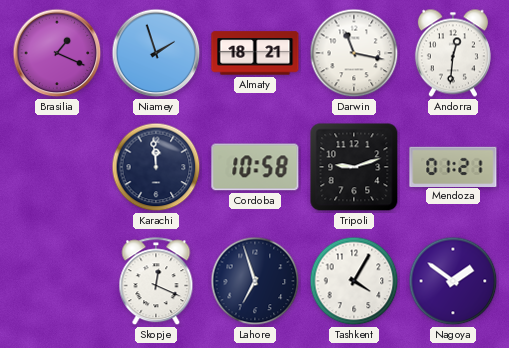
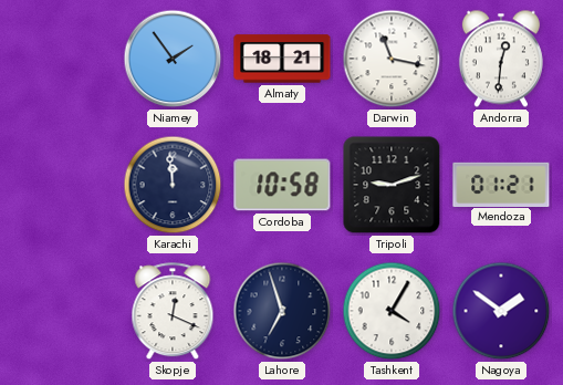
Brasilia: 1:19 -> none (57, 53)
Niamey: 1:57 -> 1:54 (173, 59)
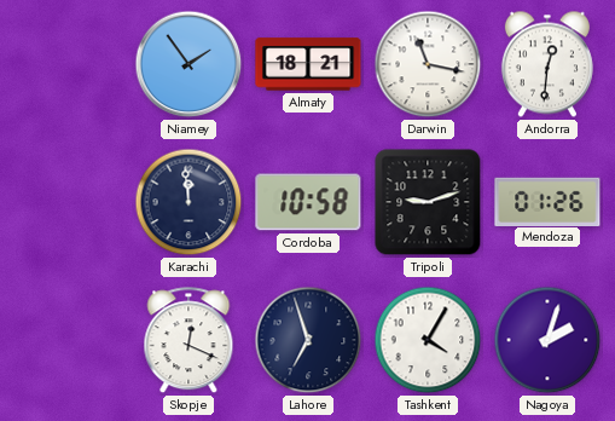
Mendoza: 01:21 -> 01:26 (547, 201)
Nagoya: 1:51 -> 2:03 (547, 340)
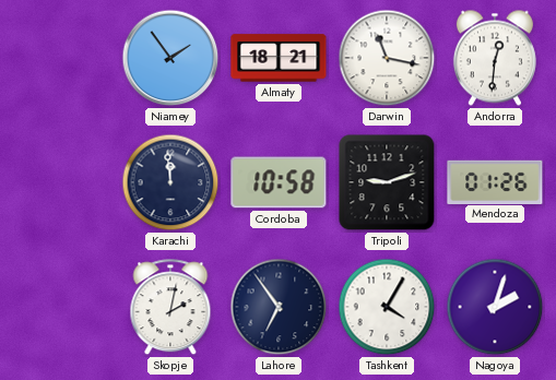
Skopje: 12:19 -> 2:02 (170, 308)
Lahore: 6:57 -> 6:54 (279, 307)
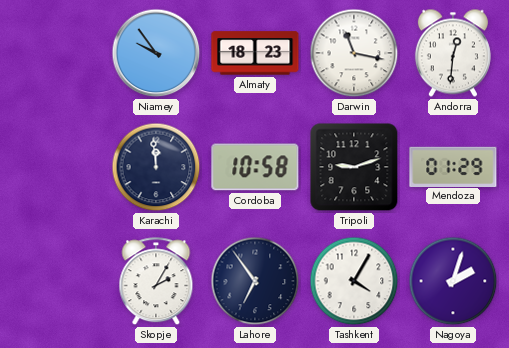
Niamey: 1:54 -> 9:54 (156, 53)
Almaty: 18:21 -> 18:23 (255, 53)
Mendoza: 01:26 -> 01:29 (453, 166)
Skopje: 2:02 -> 2:05 (156, 282)
